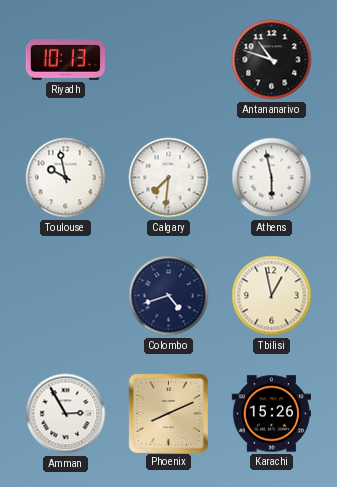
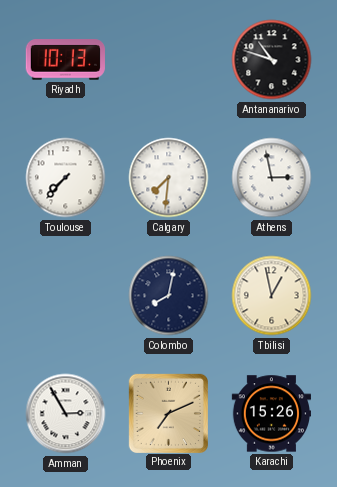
Toulouse: 9:58 -> 7:37 (66, 178)
Athens: 5:58 -> 2:58 (272, 178)
Colombo: 4:42 -> 8:02 (169, 296)
Phoenix: 8:11 -> 7:11 (168, 413)
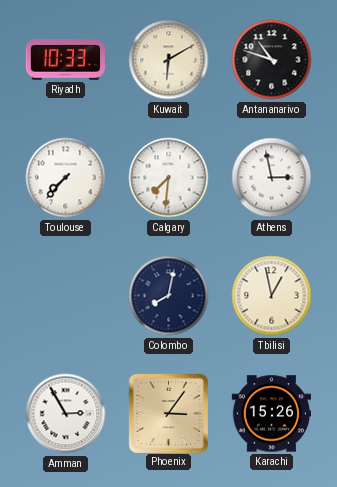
Riyadh: 10:13 -> 10:33 (65, 60)
Kuwait: none -> 6:10 (169, 60)
Phoenix: 7:11 -> 3:06 (168, 413)
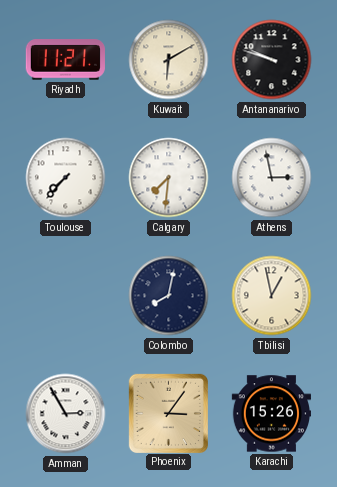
Riyadh: 10:33 -> 11:21 (65, 60)
Antananarivo: 10:48 -> 9:48 (272, 60)
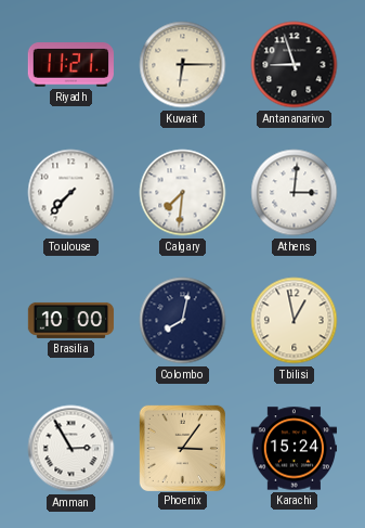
Kuwait: 6:10 -> 6:15 (183, 65)
Antananarivo: 9:48 -> 8:57 (295, 65)
Athens: 2:58 -> 3:01 (295, 193)
Brasilia: none -> 10:00 (71, 320)
Karachi: 15:26 -> 15:24 (294, 449)
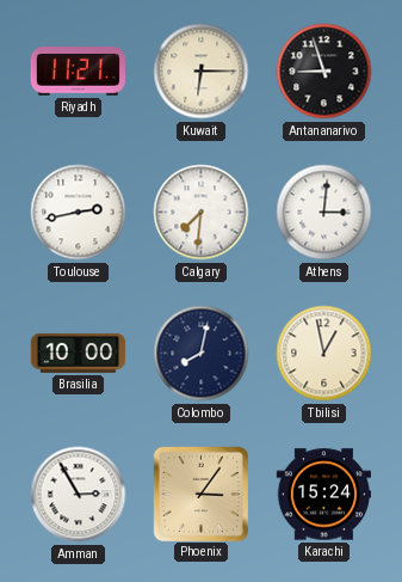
Toulouse: 7:37 -> 2:43 (79, 213)
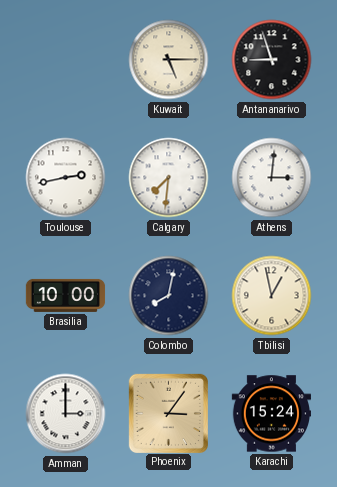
Riyadh: 11:21 -> none (78, 72)
Kuwait: 6:15 -> 5:15 (169, 60)
Amman: 2:55 -> 3:00 (66, 414)
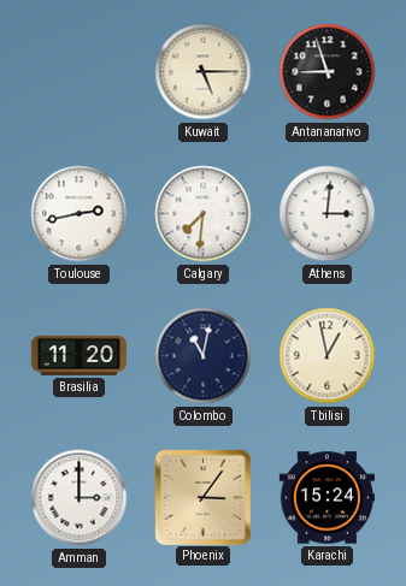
Brasilia: 10:00 -> 11:20 (80, 355)
Colombo: 8:02 -> 11:02 (204, 356)
